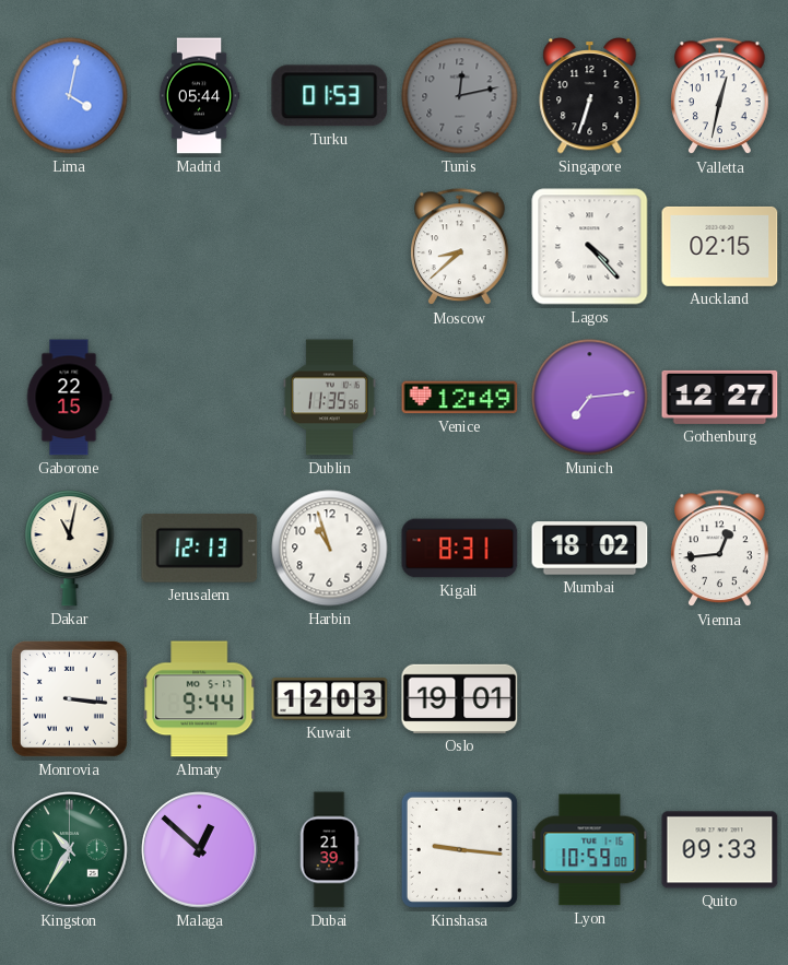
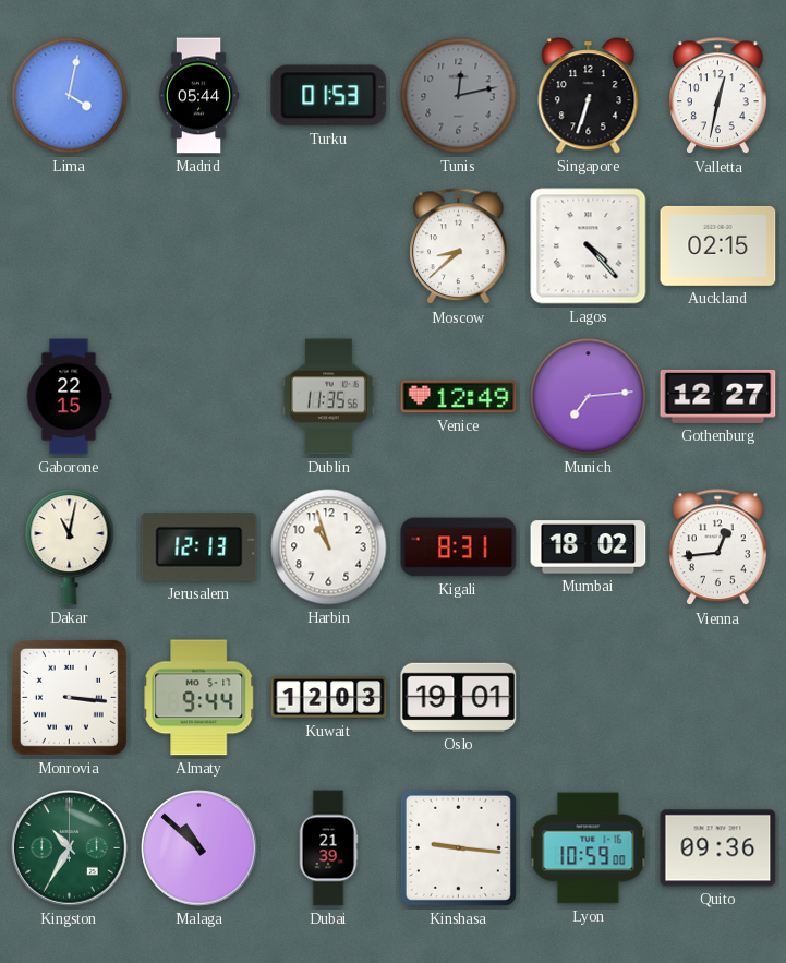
Malaga: 12:52 -> 10:52 (199, 848)
Quito: 09:33 -> 09:36 (718, 848)
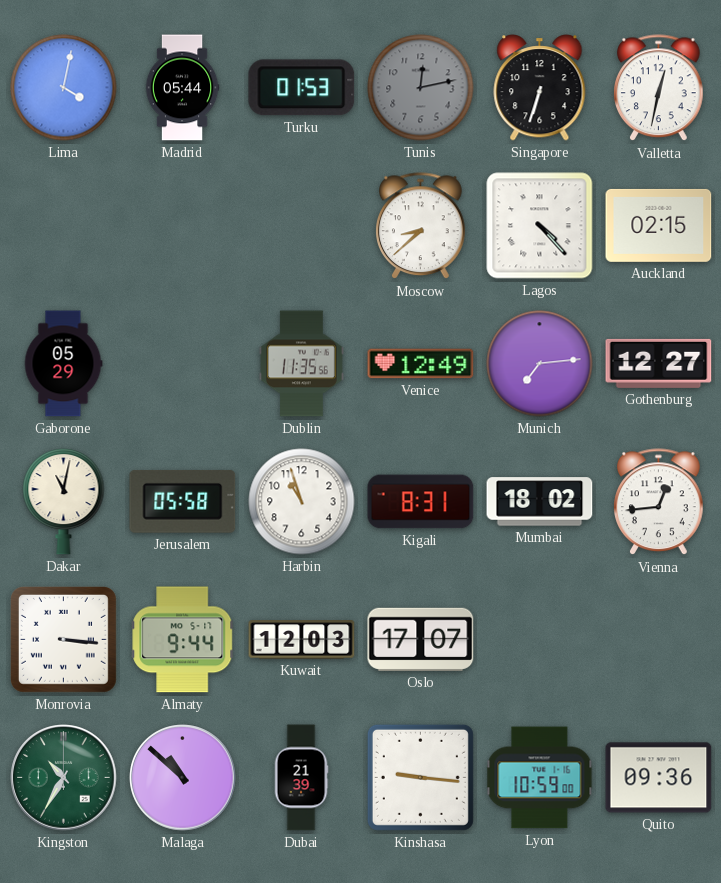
Gaborone: 22:15 -> 05:29 (63, 364)
Jerusalem: 12:13 -> 05:58 (183, 501)
Oslo: 19:01 -> 17:07 (421, 639)
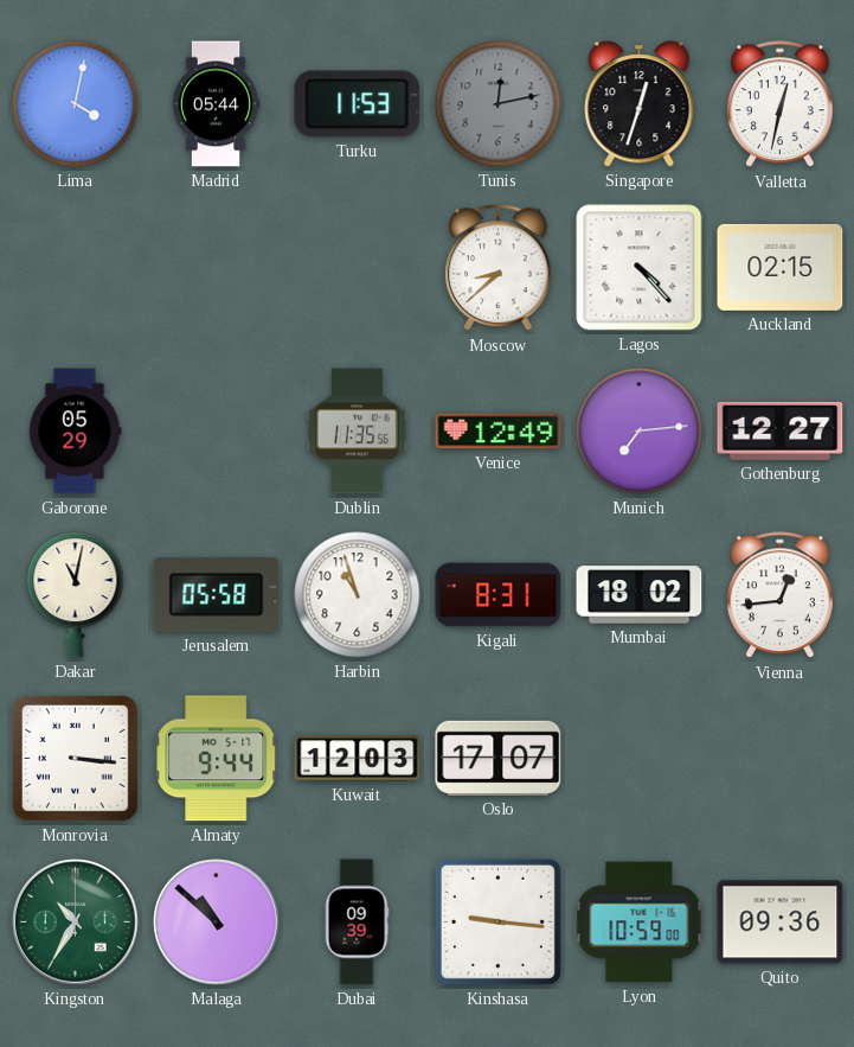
Turku: 01:53 -> 11:53 (358, 104)
Singapore: 6:33 -> 12:33 (640, 104)
Dubai: 21:39 -> 09:39 (357, 922)
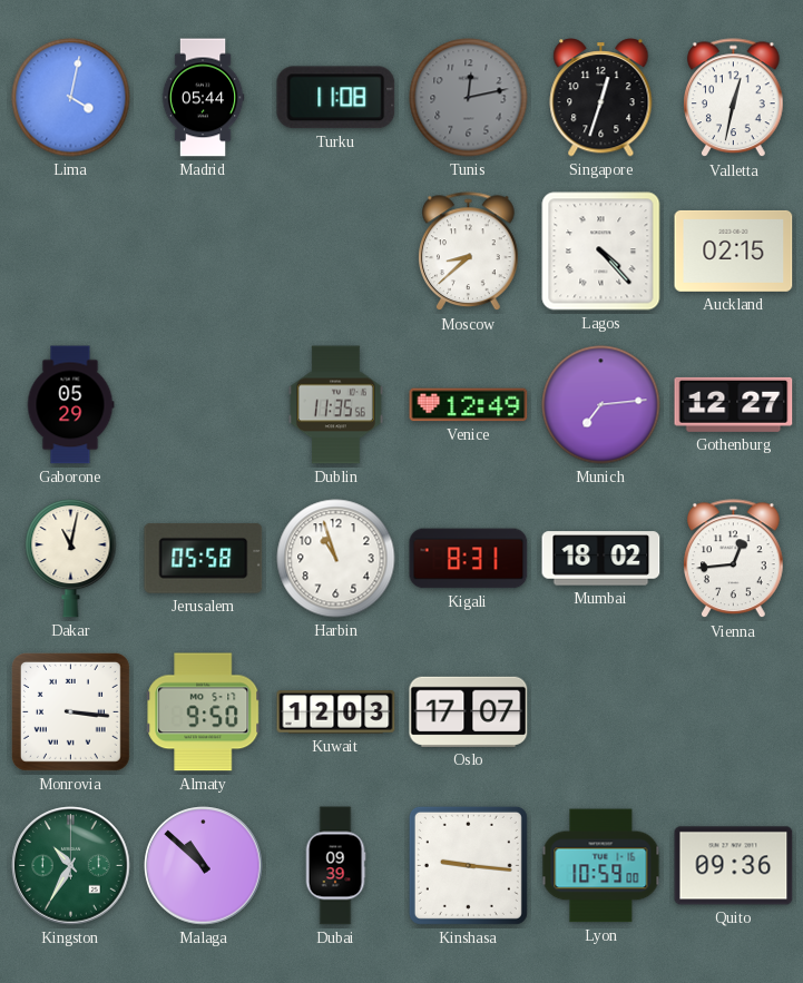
Turku: 11:53 -> 11:08 (336, 98)
Almaty: 9:44 -> 9:50 (204, 712)
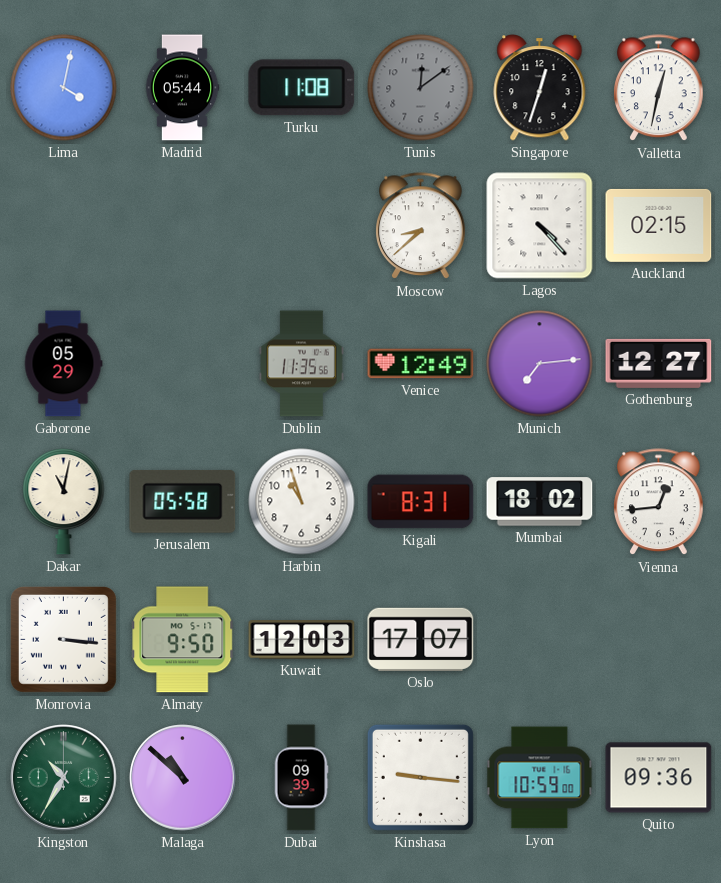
Tunis: 12:13 -> 12:09 (421, 88)
